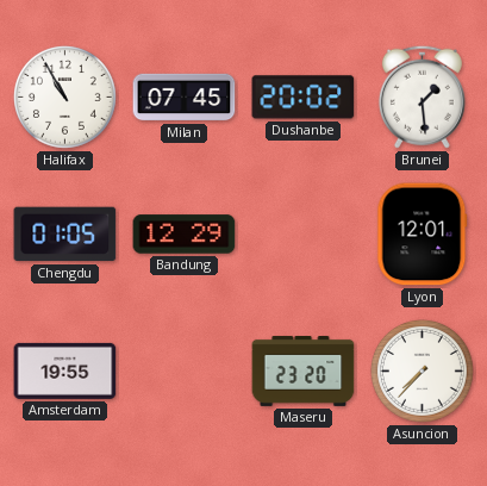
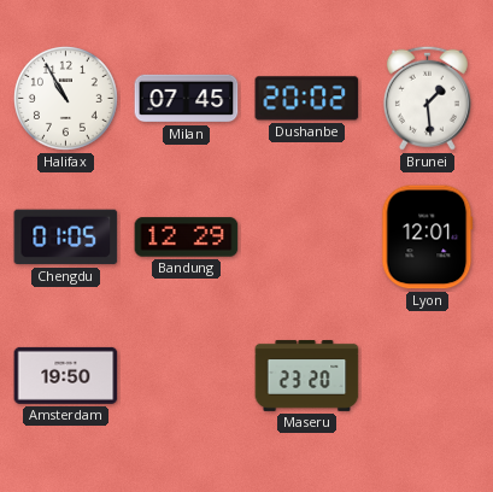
Amsterdam: 19:55 -> 19:50 (66, 375)
Asuncion: 7:37 -> none (422, 370)
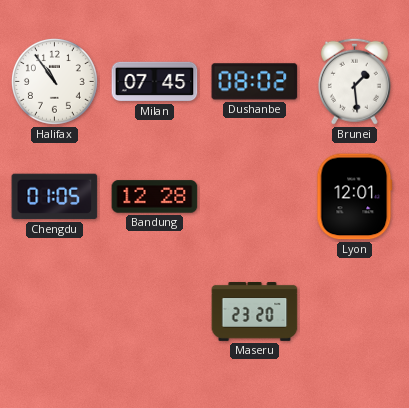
Halifax: 10:55 -> 10:54 (54, 81)
Dushanbe: 20:02 -> 08:02 (255, 82)
Bandung: 12:29 -> 12:28 (155, 197)
Amsterdam: 19:50 -> none (66, 375)
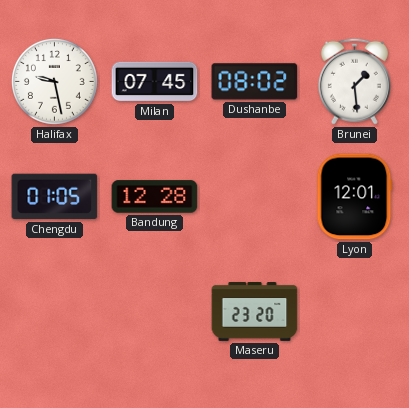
Halifax: 10:54 -> 9:28 (54, 81)
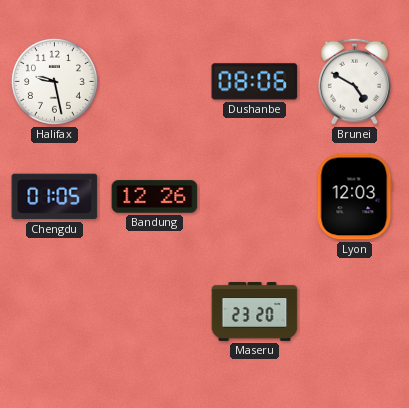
Milan: 07:45 -> none (155, 82)
Dushanbe: 08:02 -> 08:06 (255, 82)
Brunei: 1:29 -> 4:50 (354, 81)
Bandung: 12:28 -> 12:26 (155, 197)
Lyon: 12:01 -> 12:03 (355, 197)
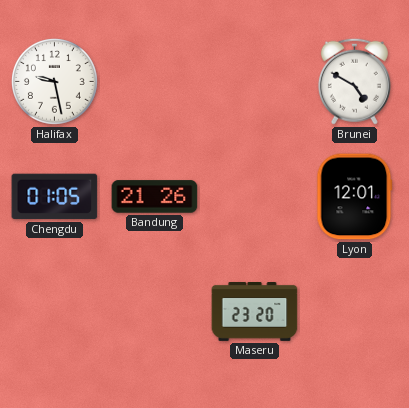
Dushanbe: 08:06 -> none (255, 82)
Bandung: 12:26 -> 21:26 (155, 197)
Lyon: 12:03 -> 12:01 (355, 197)
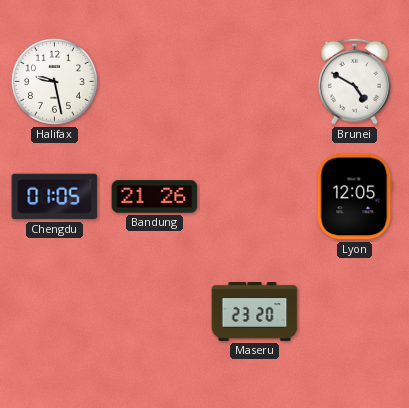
Lyon: 12:01 -> 12:05 (355, 197)
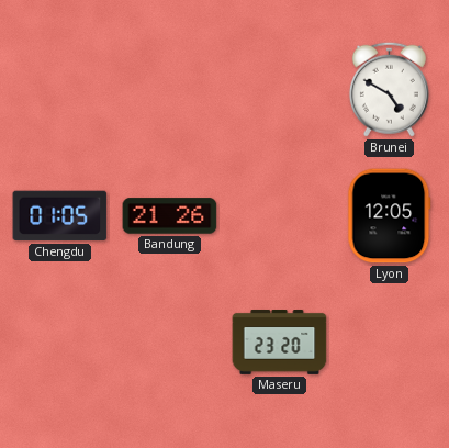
Halifax: 9:28 -> none (54, 81)
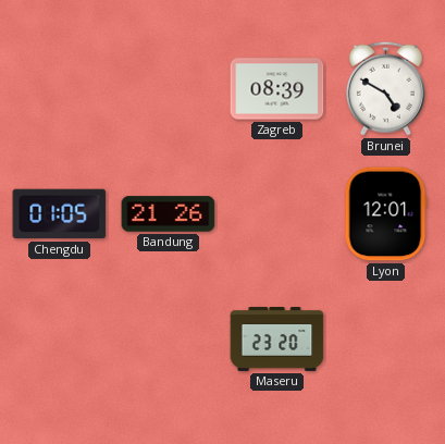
Zagreb: none -> 08:39 (277, 89)
Lyon: 12:05 -> 12:01 (386, 214)
